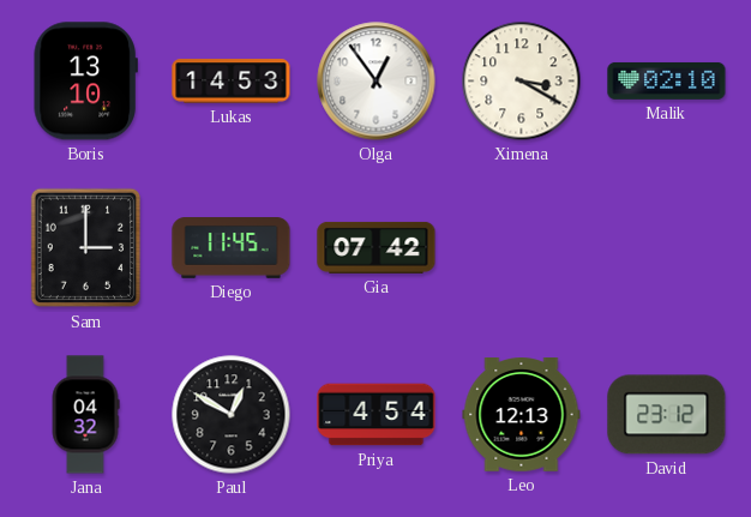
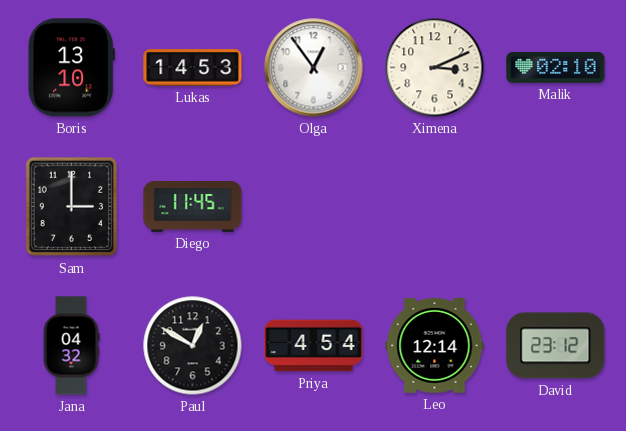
Ximena: 3:20 -> 3:11 (435, 68)
Gia: 07:42 -> none (377, 247)
Leo: 12:13 -> 12:14 (435, 346)
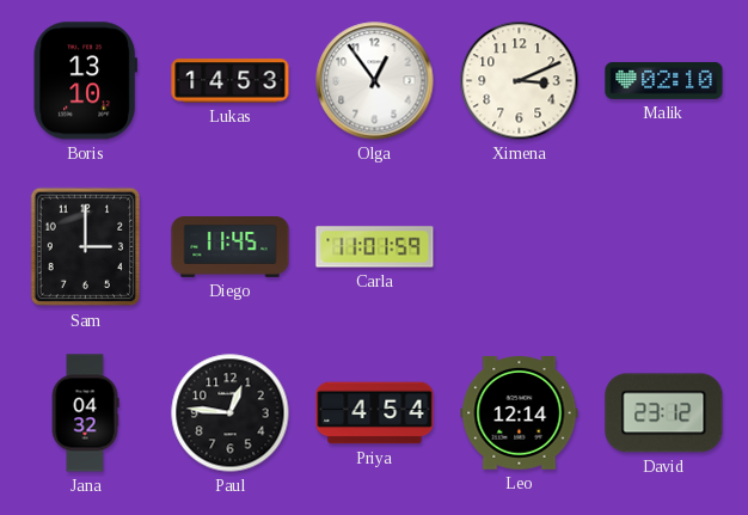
Carla: none -> 11:01 (375, 247)
Paul: 12:50 -> 12:46 (231, 413)
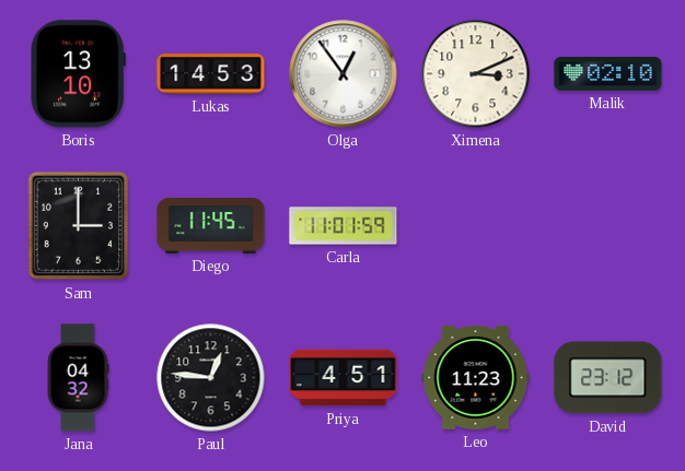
Priya: 4:54 -> 4:51 (344, 378)
Leo: 12:14 -> 11:23 (476, 378)
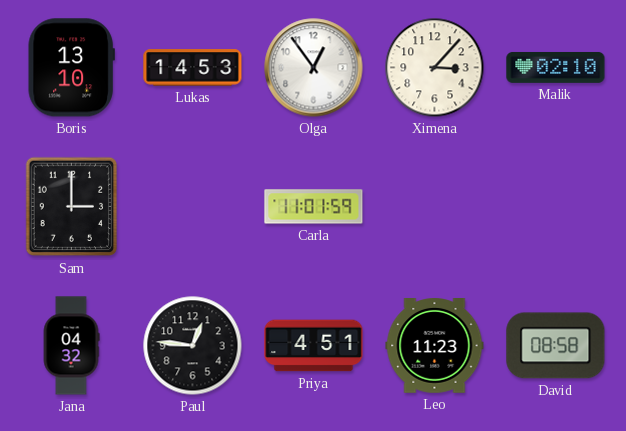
Ximena: 3:11 -> 3:07 (435, 68)
Diego: 11:45 -> none (211, 226)
David: 23:12 -> 08:58 (556, 346)
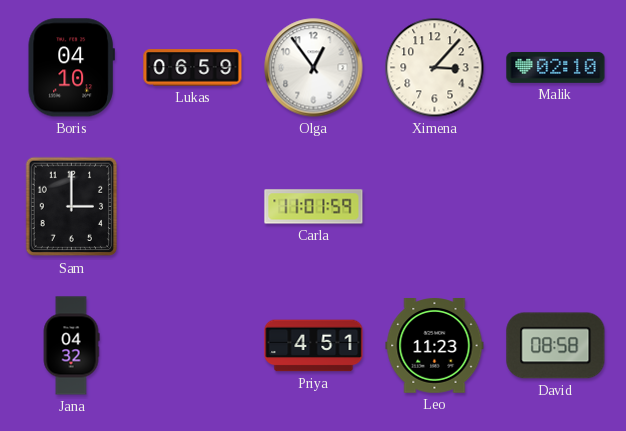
Boris: 13:10 -> 04:10 (71, 68)
Lukas: 14:53 -> 06:59 (193, 68)
Paul: 12:46 -> none (193, 346)
